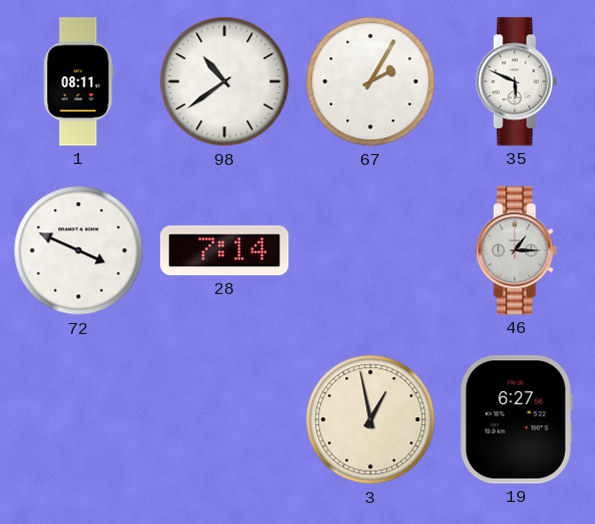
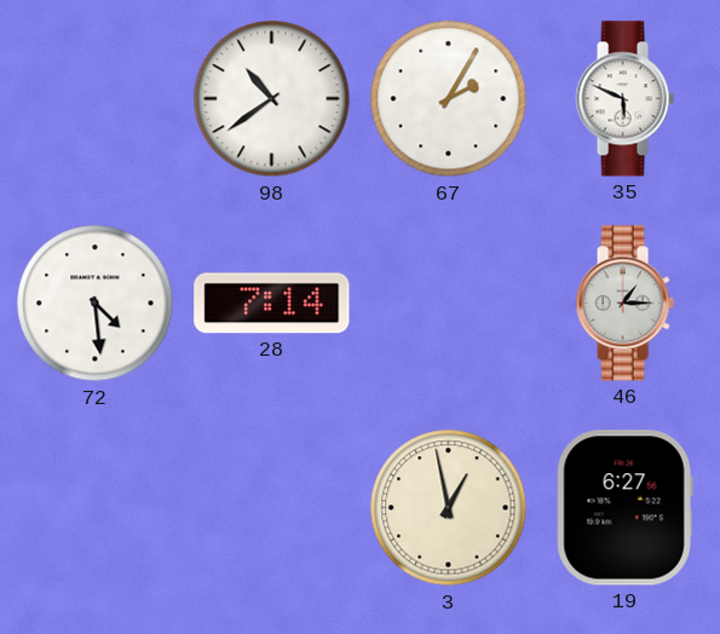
1: 08:11 -> none (79, 82)
72: 3:49 -> 4:29 (96, 304)
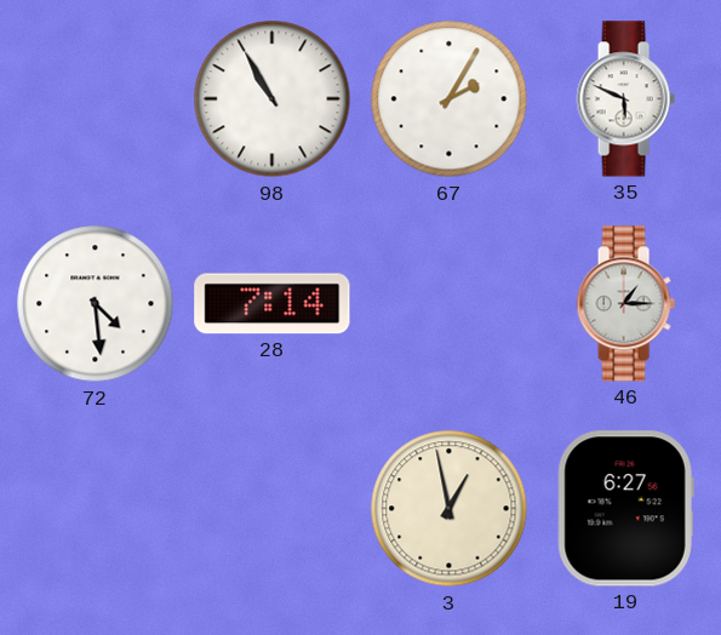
98: 10:39 -> 10:55 (273, 99)
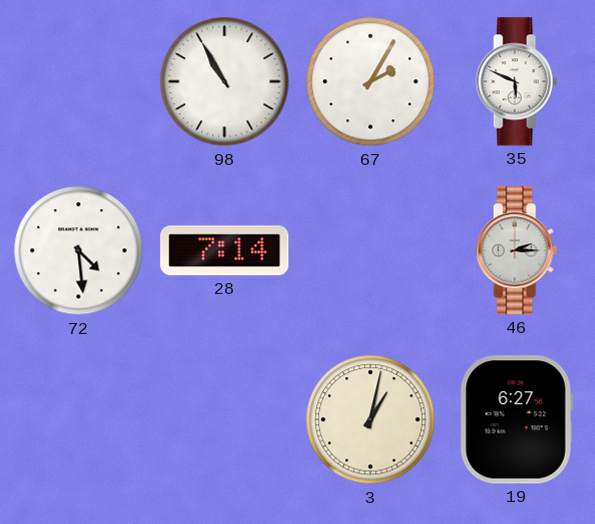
46: 1:15 -> 2:15 (516, 251)
3: 12:58 -> 1:02 (371, 420)
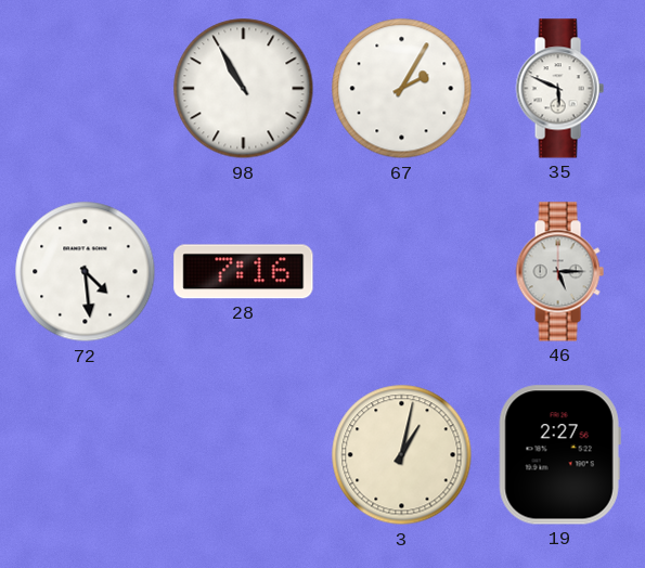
28: 7:14 -> 7:16 (244, 272)
46: 2:15 -> 5:15 (559, 272)
19: 6:27 -> 2:27 (559, 455)
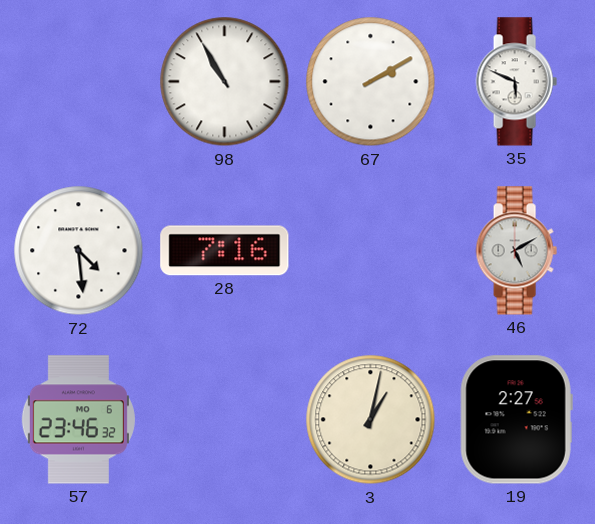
67: 2:05 -> 2:10 (371, 82)
46: 5:15 -> 5:10 (516, 251)
57: none -> 23:46 (78, 420)
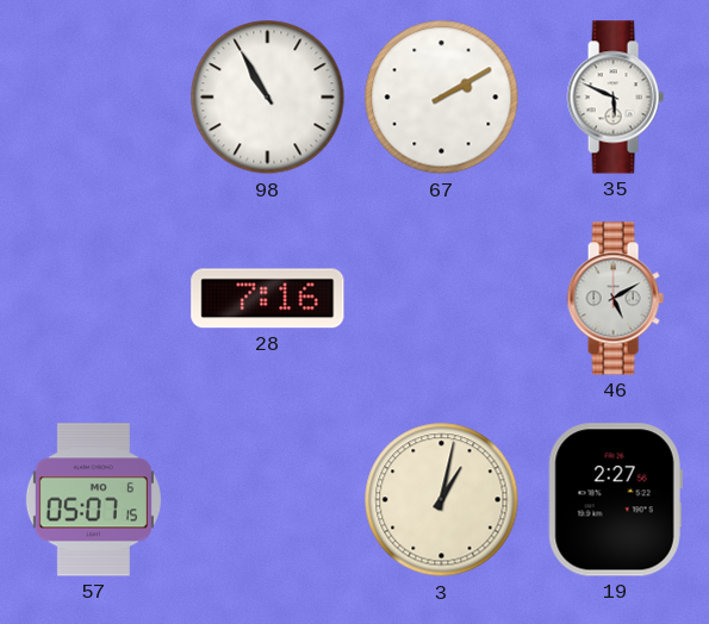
72: 4:29 -> none (79, 251)
57: 23:46 -> 05:07 (93, 500)
